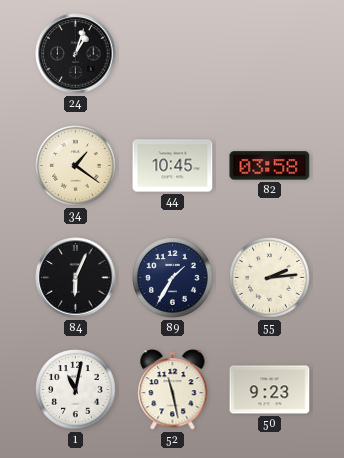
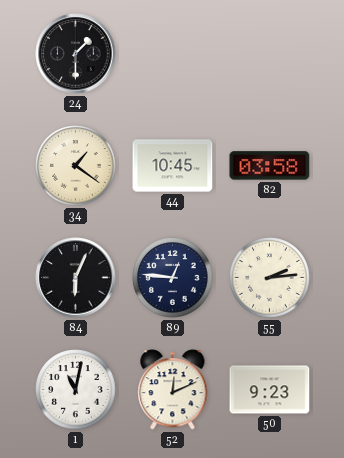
24: 1:03 -> 1:30 (76, 54)
89: 1:35 -> 12:46 (173, 278)
52: 11:28 -> 12:11 (173, 390)
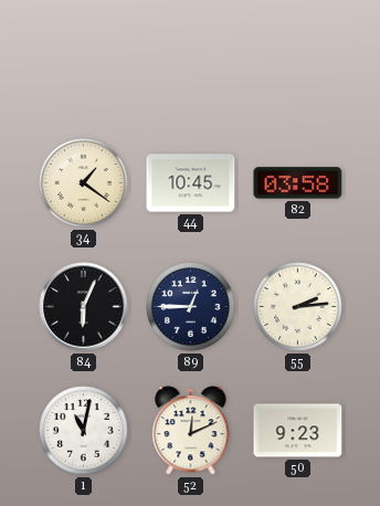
24: 1:30 -> none (76, 54)
89: 12:46 -> 12:45 (191, 307)
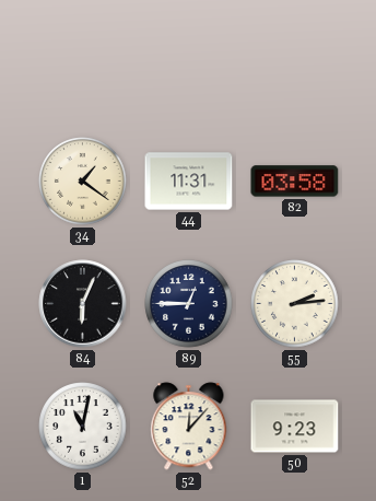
44: 10:45 -> 11:31 (189, 182)
52: 12:11 -> 12:07 (189, 427)
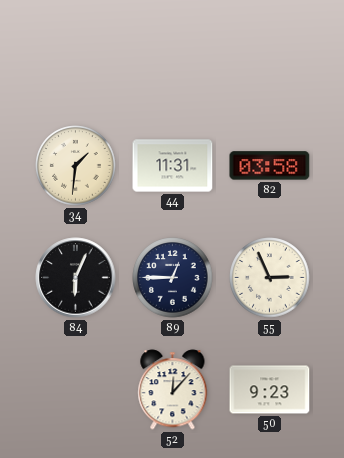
34: 1:21 -> 1:31 (76, 166)
55: 2:14 -> 2:56 (270, 278)
1: 11:02 -> none (83, 427)
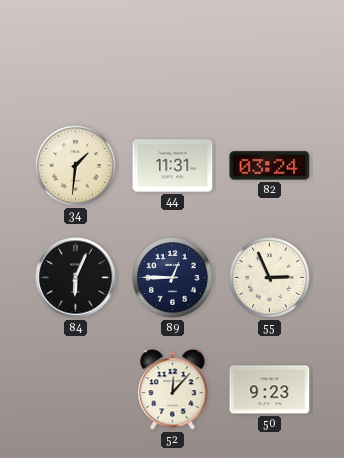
82: 03:58 -> 03:24 (270, 166)
